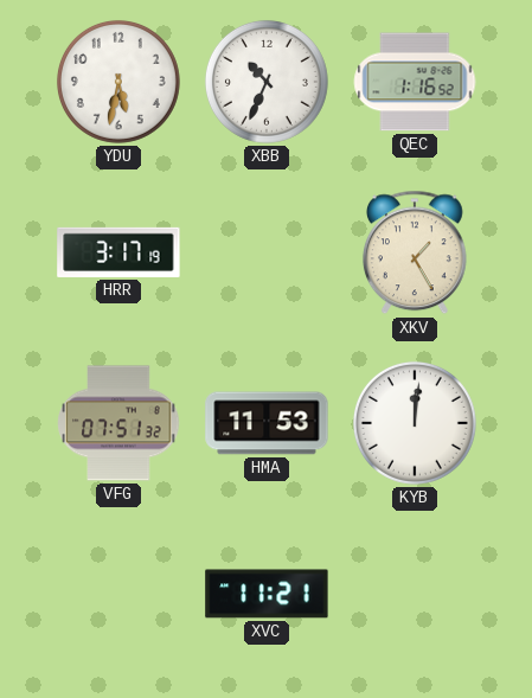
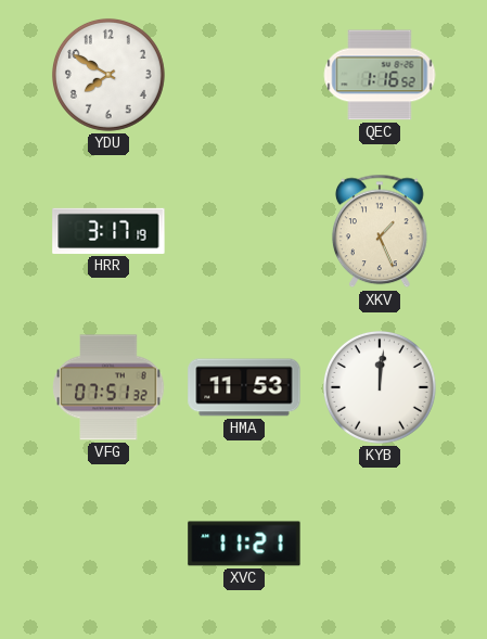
YDU: 5:32 -> 7:50 (108, 75)
XBB: 10:34 -> none (267, 82)
XKV: 1:25 -> 1:26 (380, 231)
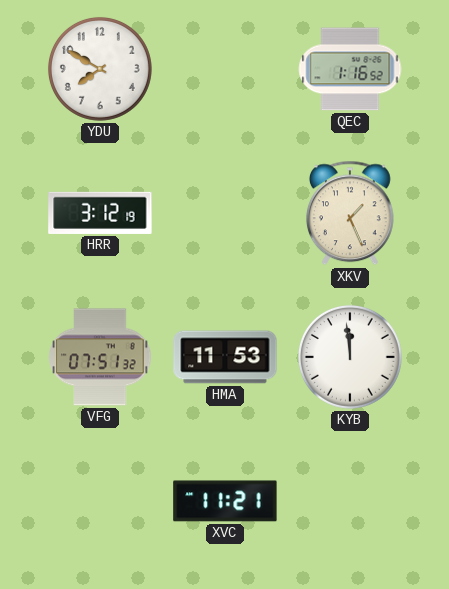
HRR: 3:17 -> 3:12 (100, 213)
KYB: 12:01 -> 11:59 (350, 357)
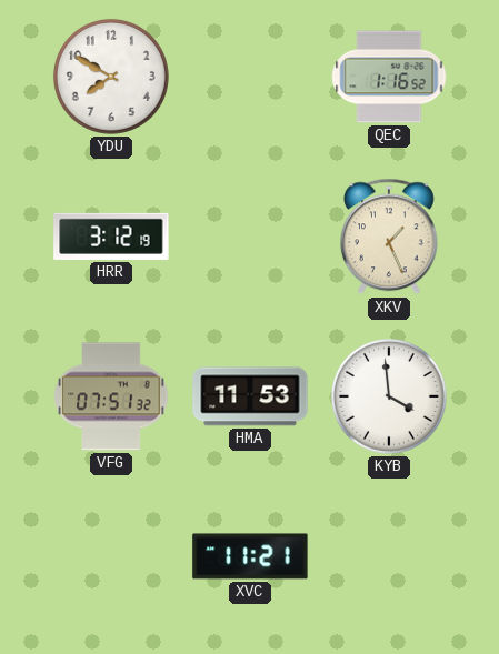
KYB: 11:59 -> 3:59 (389, 396)
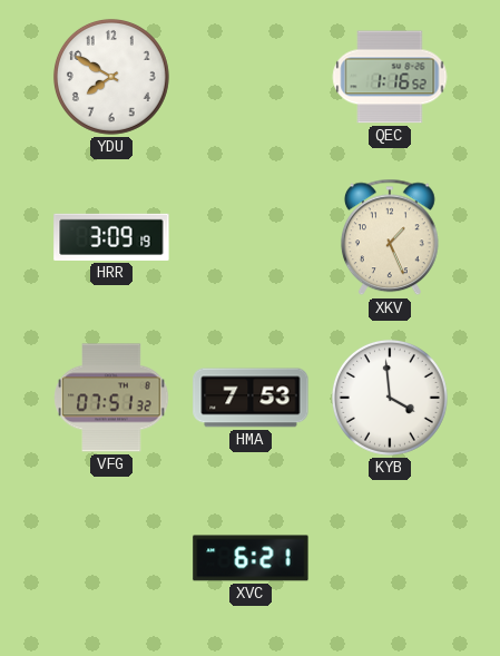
HRR: 3:12 -> 3:09 (111, 237)
HMA: 11:53 -> 7:53 (251, 398)
XVC: 11:21 -> 6:21 (251, 558)
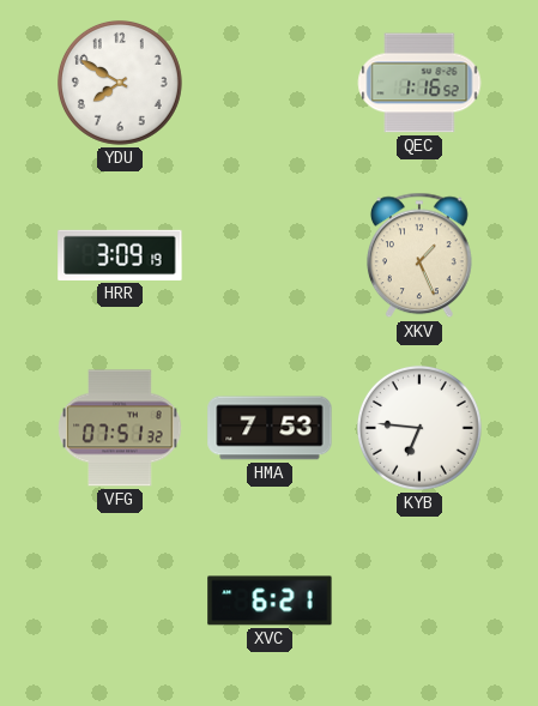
KYB: 3:59 -> 6:46 (419, 428)
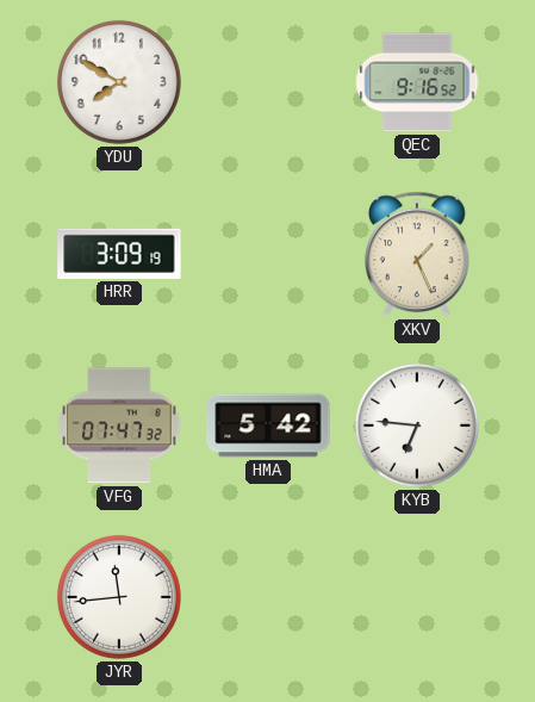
QEC: 1:16 -> 9:16 (417, 82)
VFG: 07:51 -> 07:47 (119, 425)
HMA: 7:53 -> 5:42 (268, 425)
JYR: none -> 11:44 (119, 597)
XVC: 6:21 -> none (270, 601)
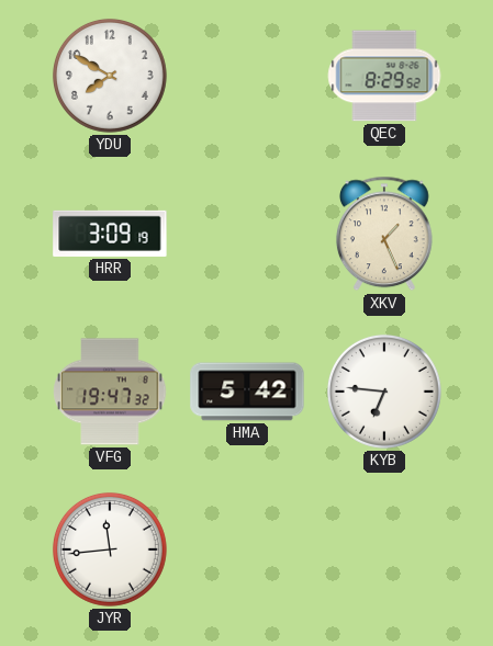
QEC: 9:16 -> 8:29 (384, 76)
VFG: 07:47 -> 19:47 (110, 392)
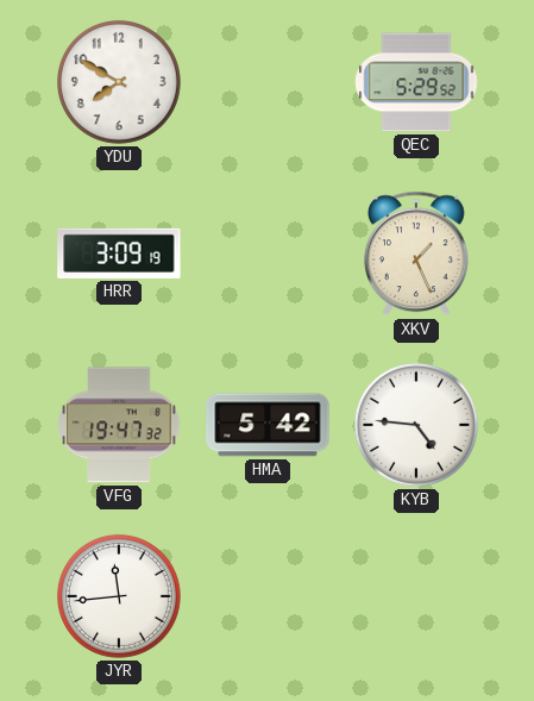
QEC: 8:29 -> 5:29 (416, 82)
KYB: 6:46 -> 4:46 (416, 425)
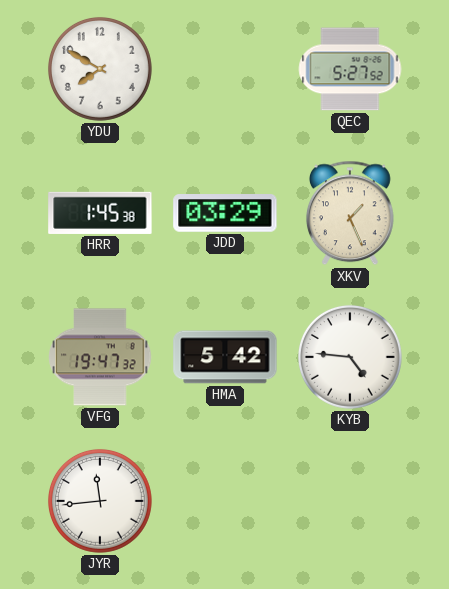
QEC: 5:29 -> 5:27 (350, 69)
HRR: 3:09 -> 1:45 (100, 213)
JDD: none -> 03:29 (225, 213)
